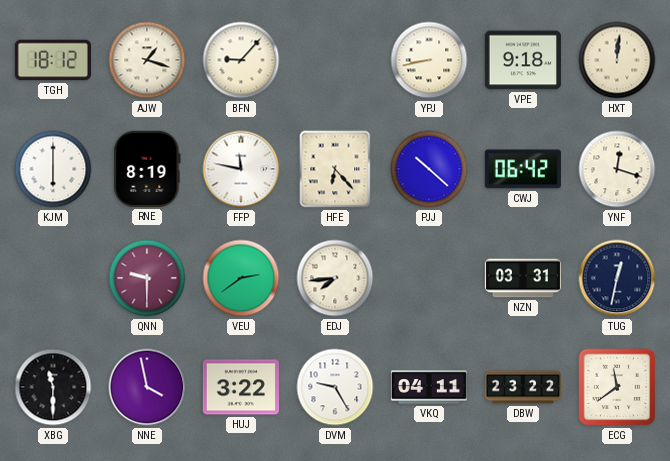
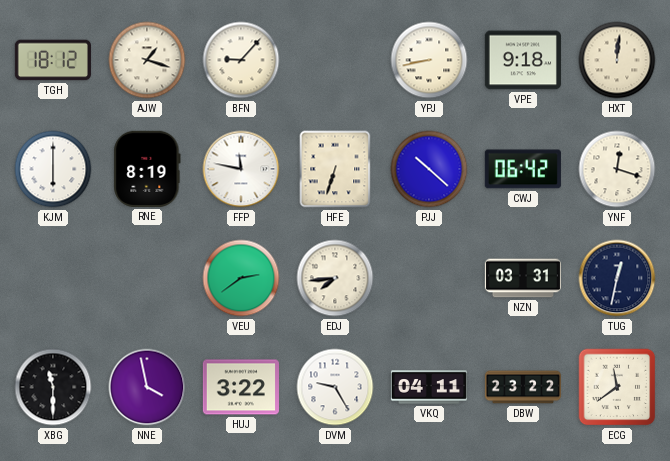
HFE: 6:23 -> 6:33 (335, 169)
QNN: 9:30 -> none (147, 278)
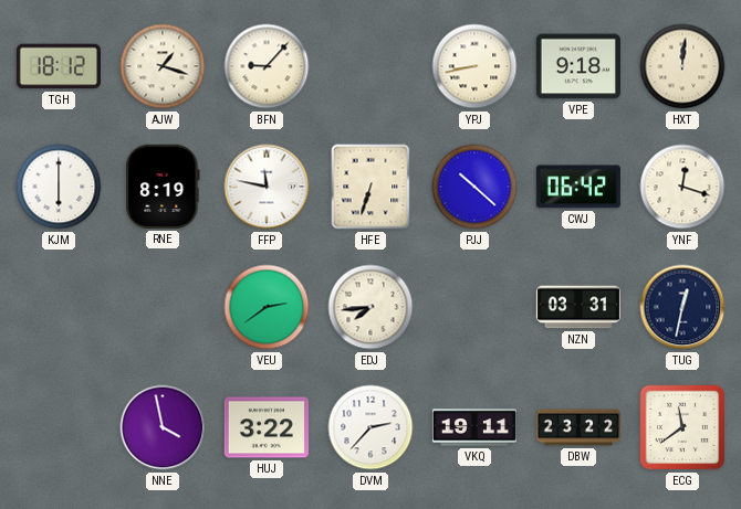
XBG: 11:30 -> none (53, 387)
DVM: 9:25 -> 2:37 (370, 427)
VKQ: 04:11 -> 19:11 (474, 427)
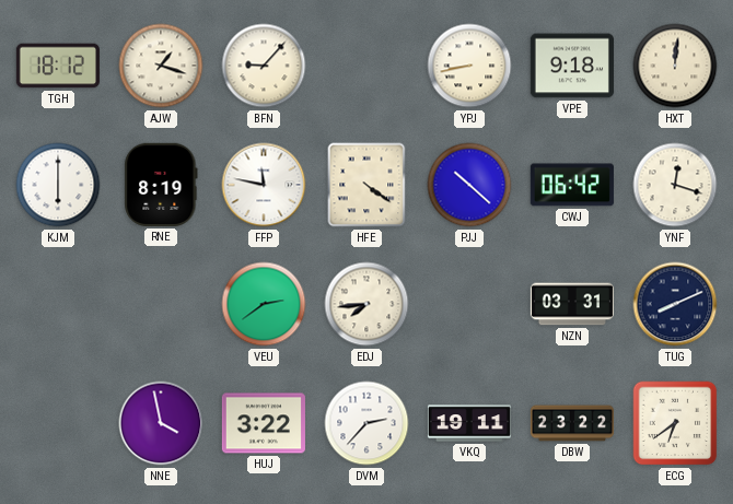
HFE: 6:33 -> 4:21 (366, 185)
TUG: 12:32 -> 8:11 (675, 304)
ECG: 11:39 -> 6:39 (675, 423)
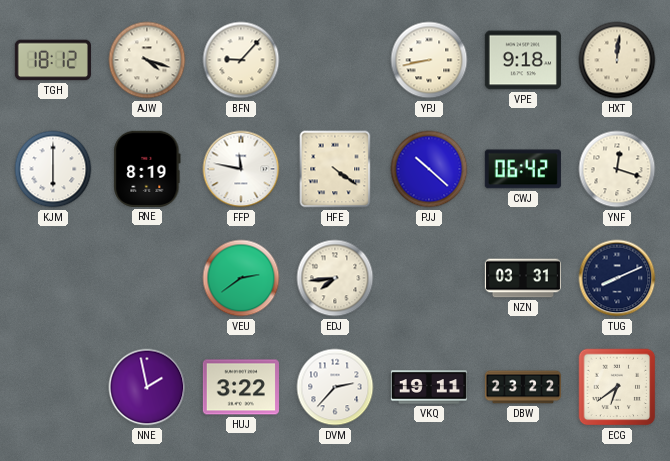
AJW: 1:18 -> 4:18 (147, 60)
NNE: 3:58 -> 1:58 (147, 387)
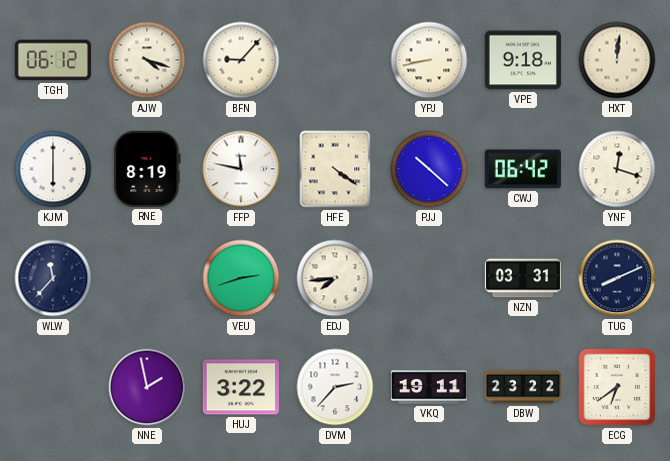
TGH: 18:12 -> 06:12 (53, 60)
WLW: none -> 11:37 (53, 278)
VEU: 2:39 -> 2:42 (241, 278)
